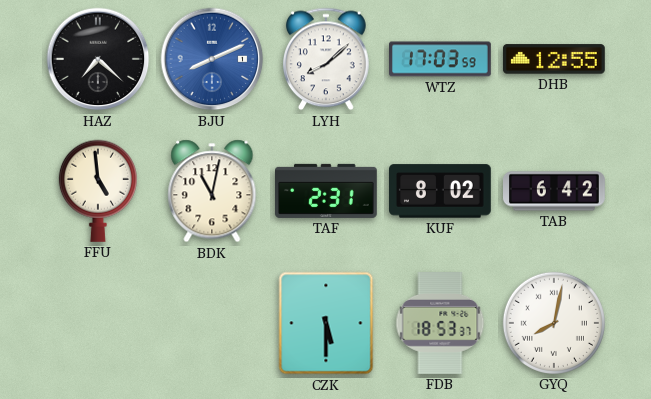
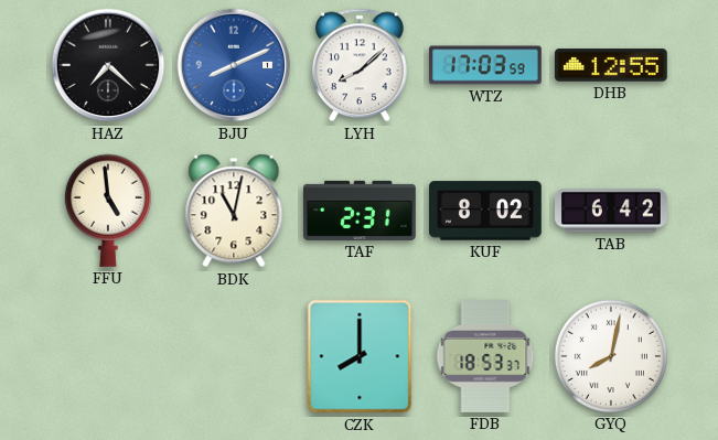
CZK: 5:30 -> 8:00 (360, 356)
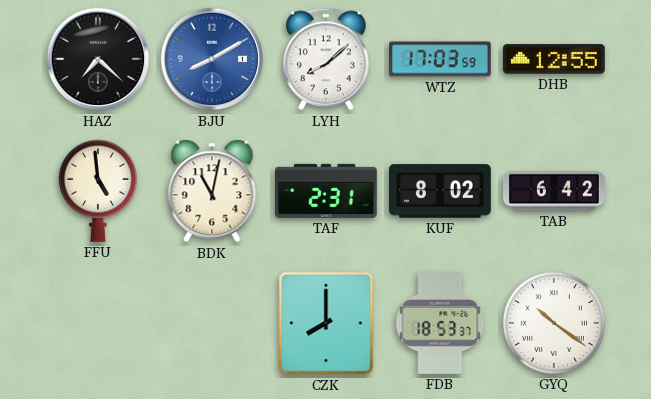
BJU: 8:11 -> 8:10 (212, 59)
GYQ: 8:02 -> 10:21 (554, 323)
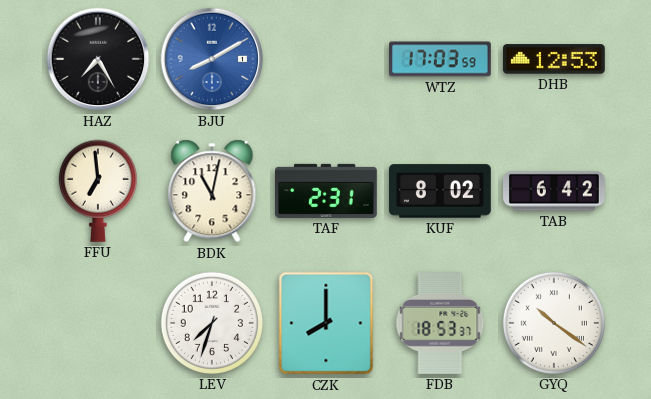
HAZ: 7:22 -> 7:25 (98, 59)
LYH: 8:08 -> none (327, 59)
DHB: 12:55 -> 12:53 (554, 59)
FFU: 4:59 -> 6:59 (98, 191)
LEV: none -> 7:33 (212, 323)
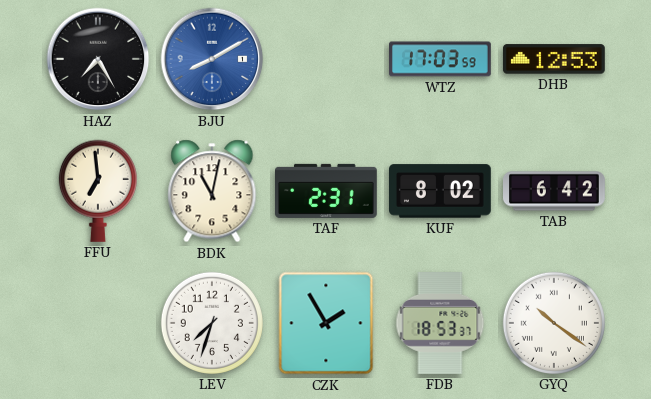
CZK: 8:00 -> 1:55 (326, 323)
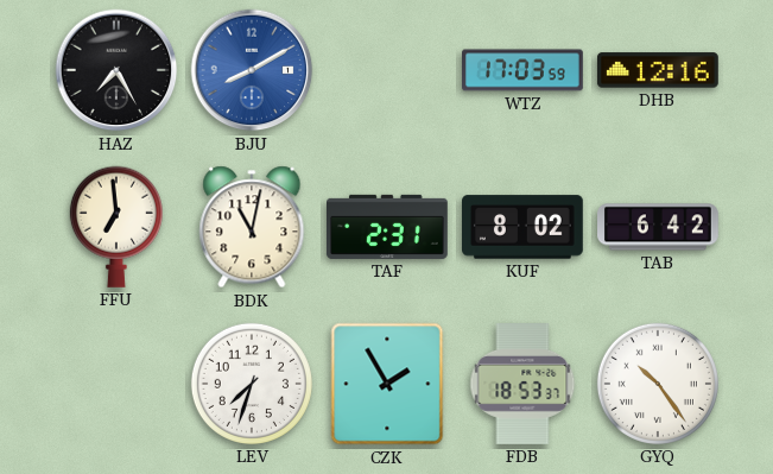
DHB: 12:53 -> 12:16 (658, 70)
GYQ: 10:21 -> 10:24 (658, 384)
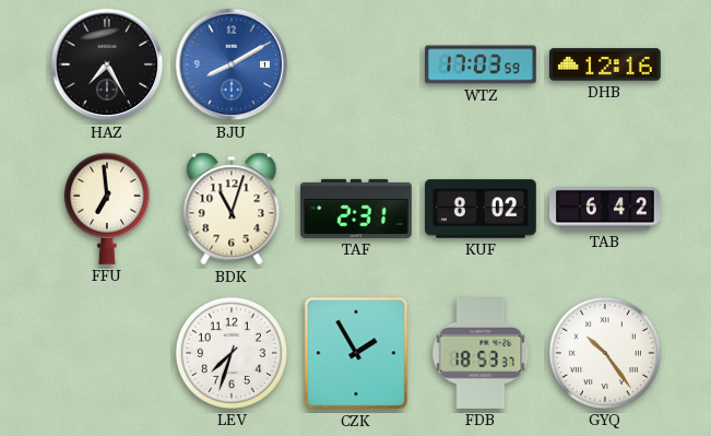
BDK: 11:02 -> 11:03 (232, 209)
